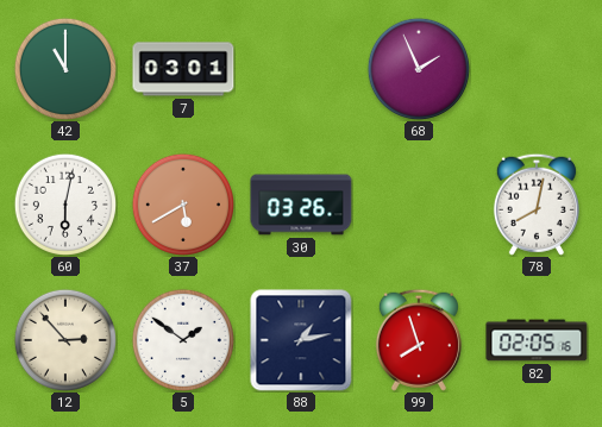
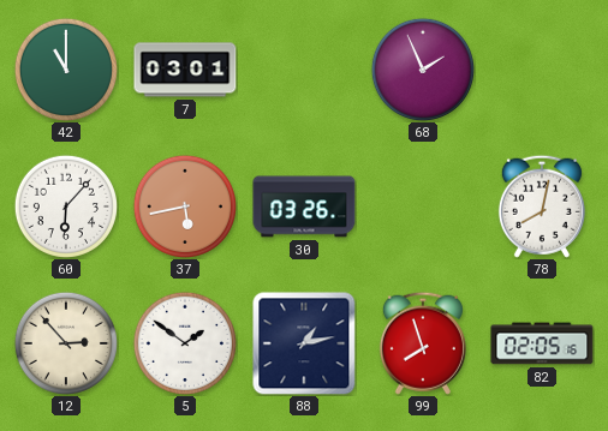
60: 6:02 -> 6:07 (65, 205)
37: 5:40 -> 5:43 (184, 205)
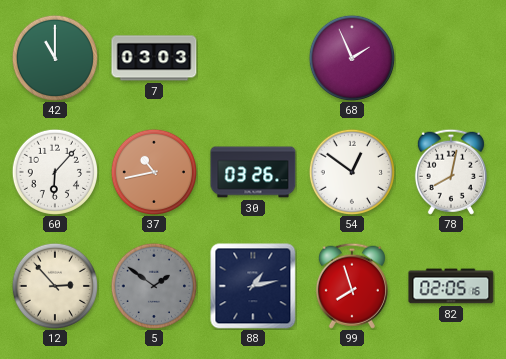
7: 03:01 -> 03:03 (154, 58)
37: 5:43 -> 10:43 (153, 171)
54: none -> 12:51 (351, 171)
5 dial: white -> grey (153, 285)
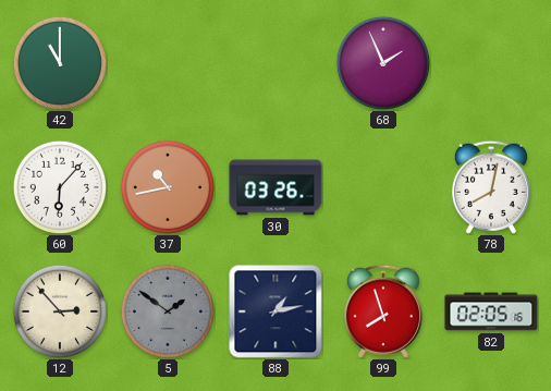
7: 03:03 -> none (154, 58)
54: 12:51 -> none (351, 171)
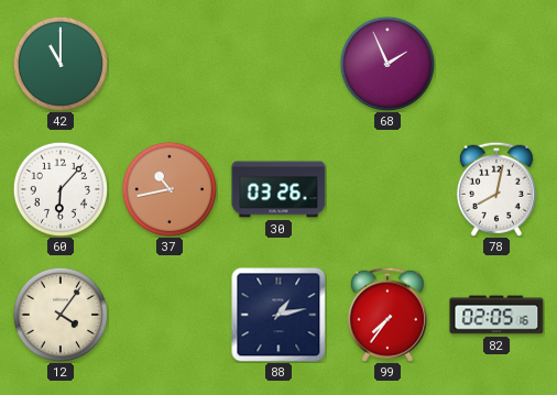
12: 2:53 -> 4:06 (59, 314)
5: 1:51 -> none (167, 310)
99: 7:57 -> 7:36 (387, 315)
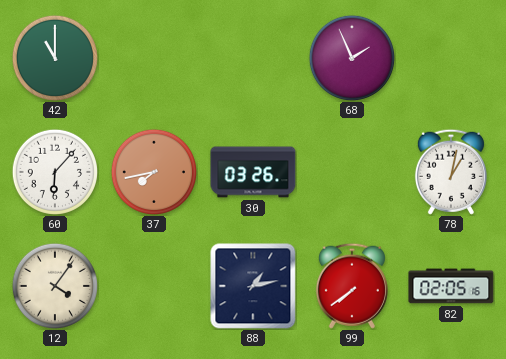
37: 10:43 -> 7:43 (153, 171)
78: 8:02 -> 1:02 (451, 172)
99: 7:36 -> 7:39 (352, 286)
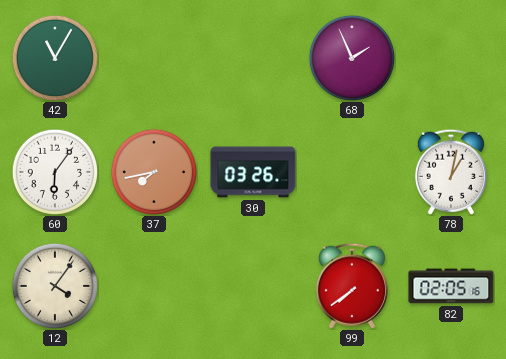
42: 11:00 -> 11:05 (54, 57)
60: 6:07 -> 6:06 (54, 171)
88: 1:13 -> none (253, 286)
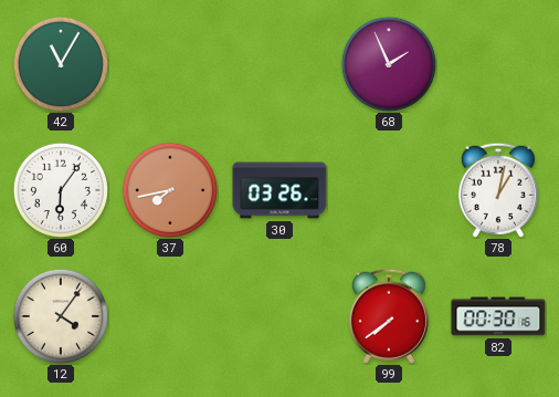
82: 02:05 -> 00:30 (498, 316)
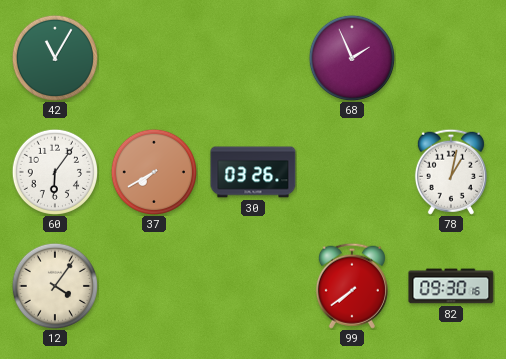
37: 7:43 -> 7:40 (153, 171)
82: 00:30 -> 09:30 (451, 286)
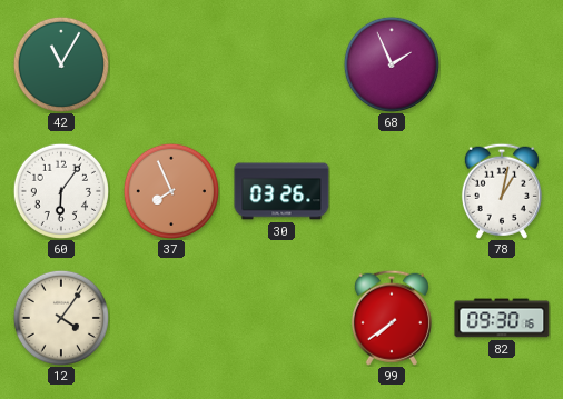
37: 7:40 -> 7:56 (170, 190)
